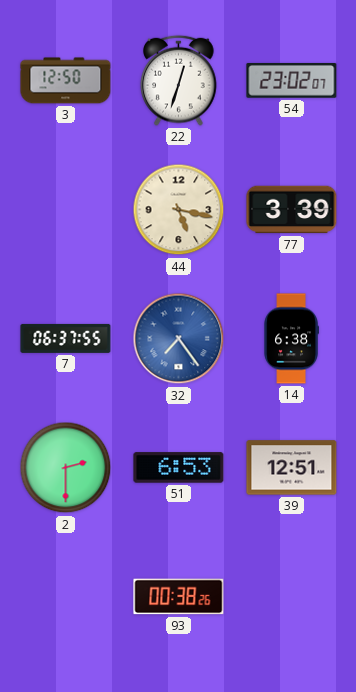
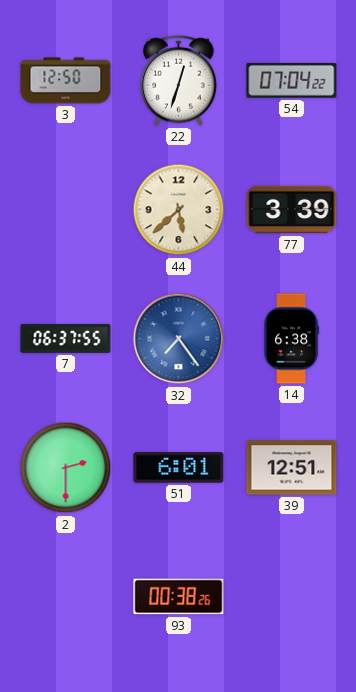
54: 23:02 -> 07:04 (292, 80)
44: 5:17 -> 5:38 (179, 210)
51: 6:53 -> 6:01 (179, 468)
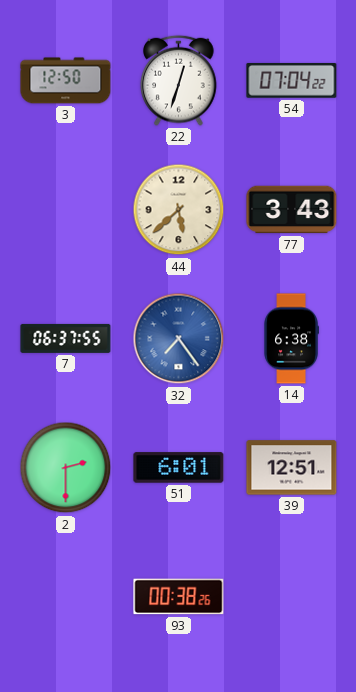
77: 3:39 -> 3:43 (292, 210)
